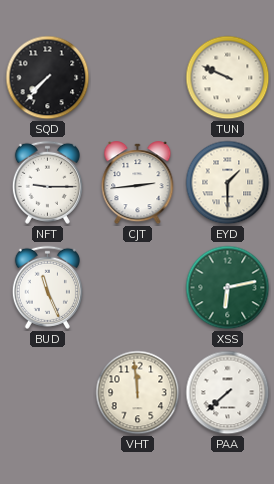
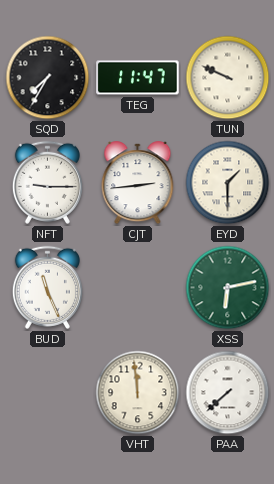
SQD: 7:37 -> 7:35 (48, 78)
TEG: none -> 11:47 (138, 78)
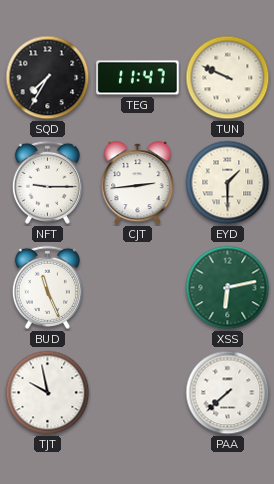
TJT: none -> 9:58 (48, 393)
VHT: 11:59 -> none (138, 393)
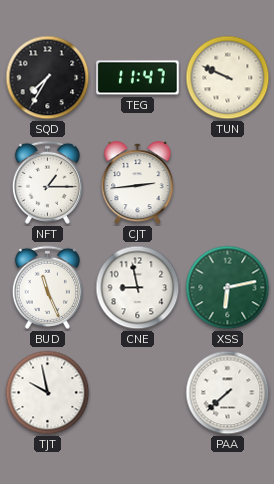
NFT: 9:15 -> 1:15 (47, 182)
EYD: 1:30 -> none (228, 183)
CNE: none -> 8:58 (138, 288)
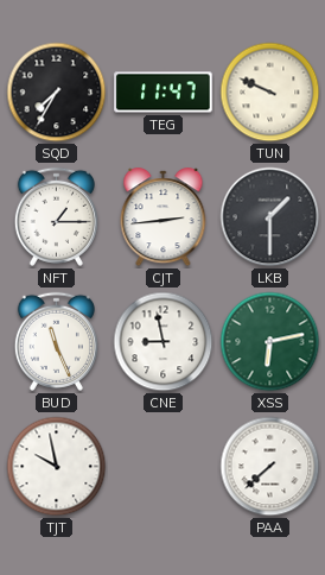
LKB: none -> 1:30 (270, 217)
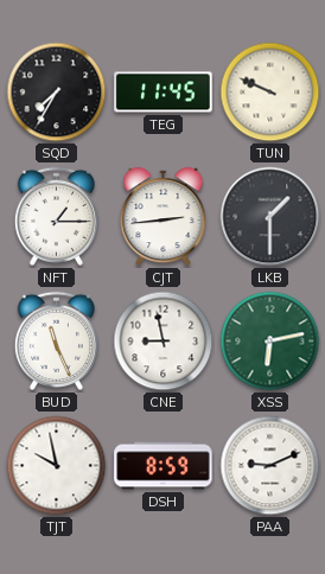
TEG: 11:47 -> 11:45 (164, 93)
DSH: none -> 8:59 (164, 466)
PAA: 7:38 -> 9:11 (270, 466)
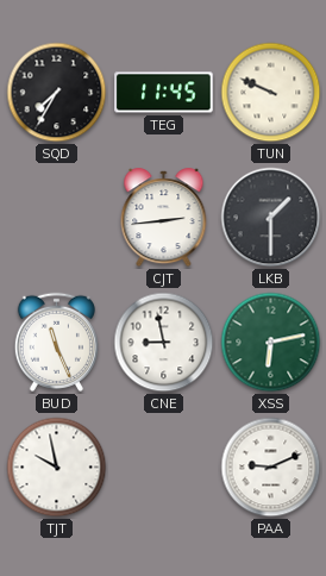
NFT: 1:15 -> none (56, 216)
DSH: 8:59 -> none (164, 466)
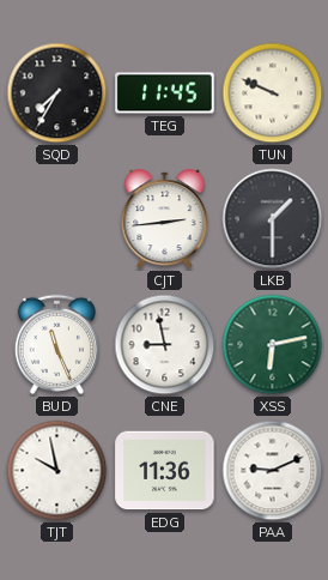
EDG: none -> 11:36 (165, 471)
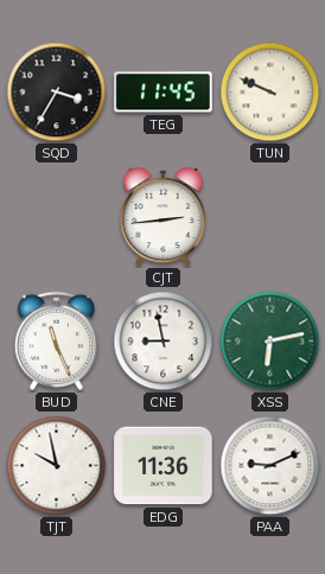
SQD: 7:35 -> 3:35 (57, 93)
LKB: 1:30 -> none (273, 219)
